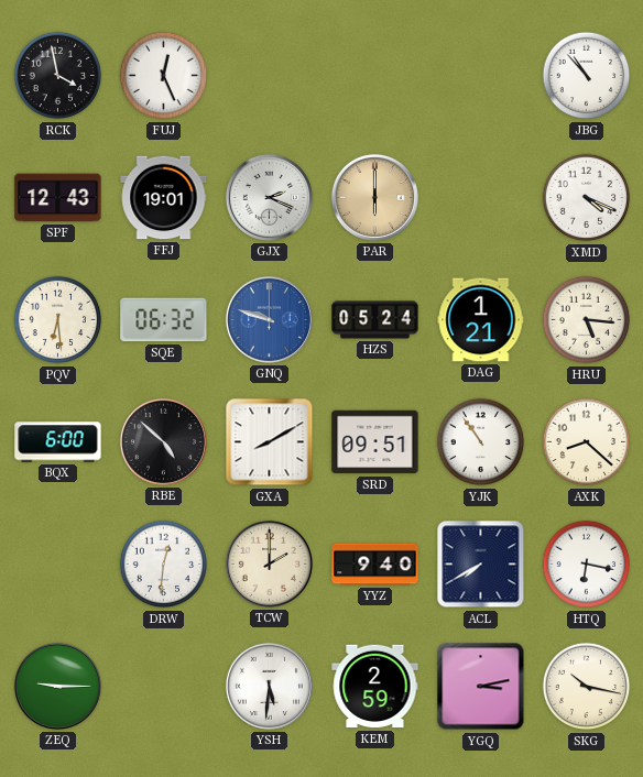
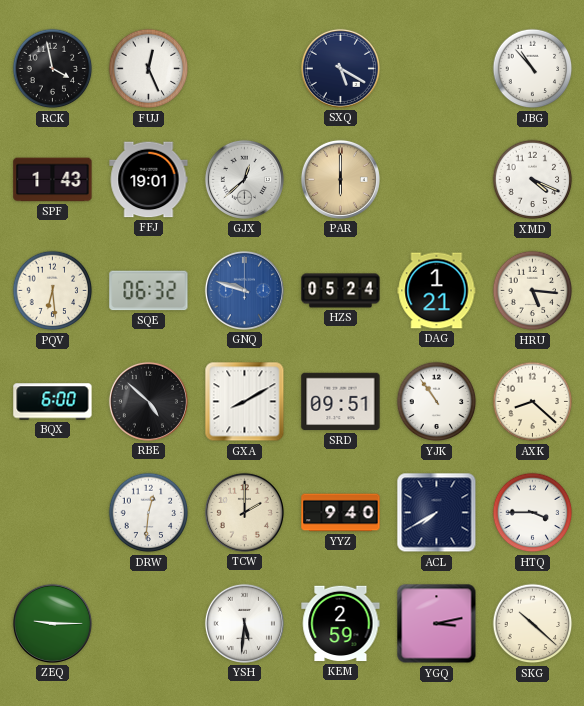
SXQ: none -> 5:20 (340, 68)
SPF: 12:43 -> 1:43 (53, 180)
GJX: 2:19 -> 12:38 (244, 179)
HTQ: 6:17 -> 3:45 (533, 513)
SKG: 10:17 -> 10:22 (533, 624)
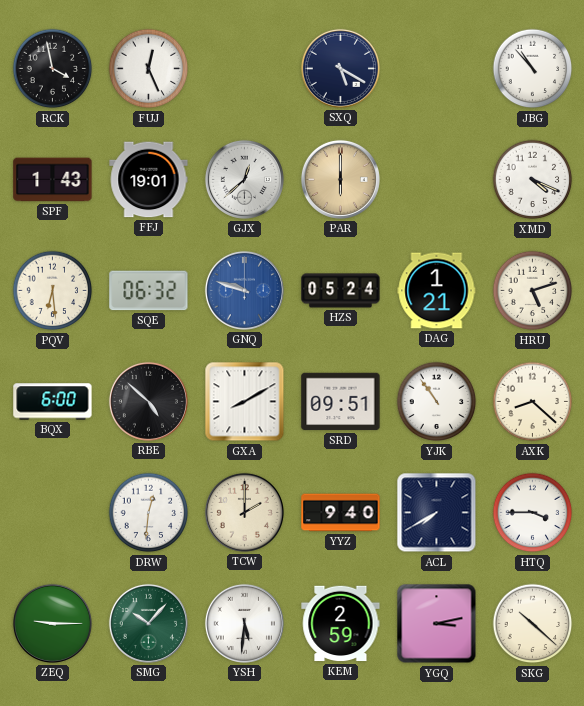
HRU: 5:16 -> 5:12 (533, 291)
SMG: none -> 10:07 (148, 623)
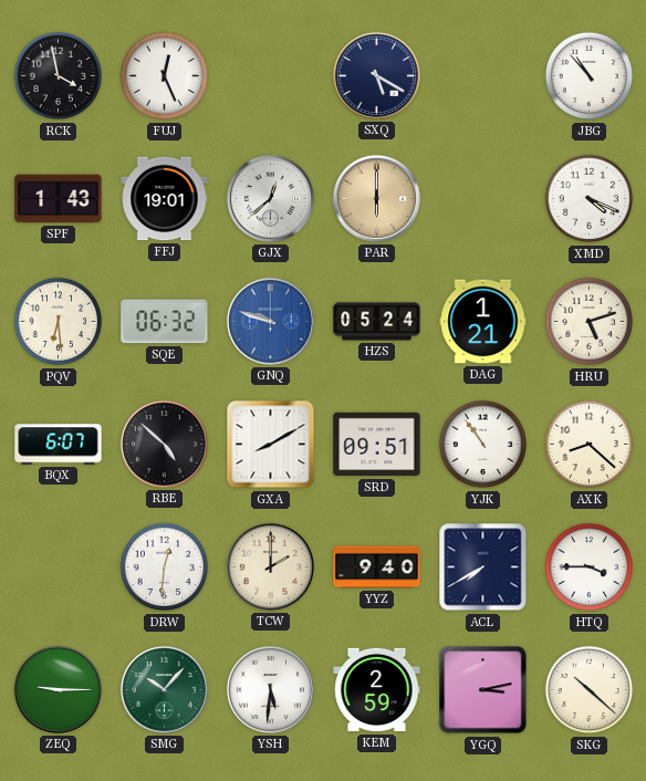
BQX: 6:00 -> 6:07 (59, 445)
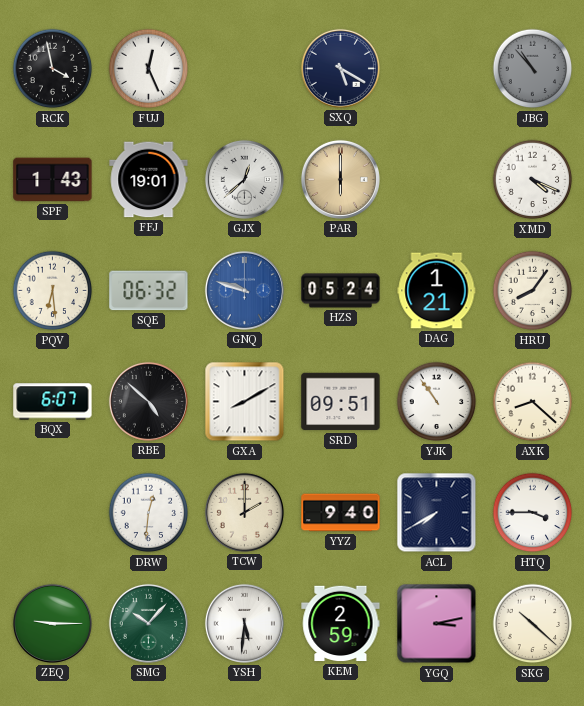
JBG dial: white -> grey (533, 69)
HRU: 5:12 -> 8:06 (533, 291)
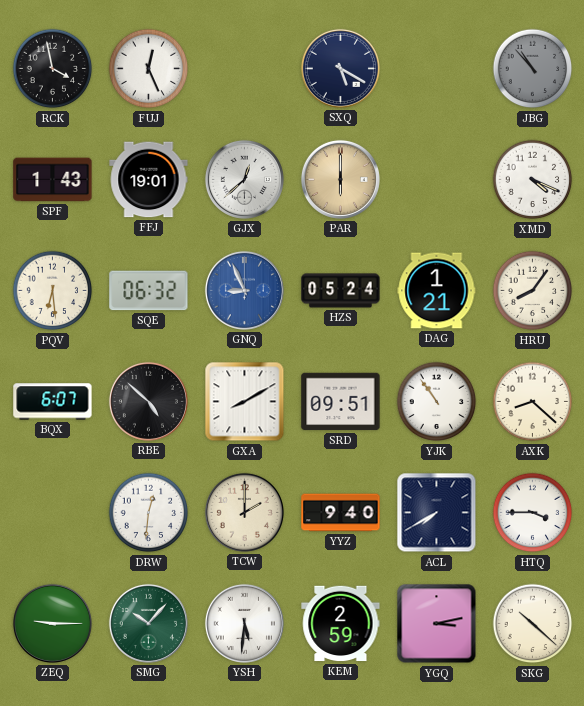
GNQ: 9:48 -> 8:56 (244, 290)
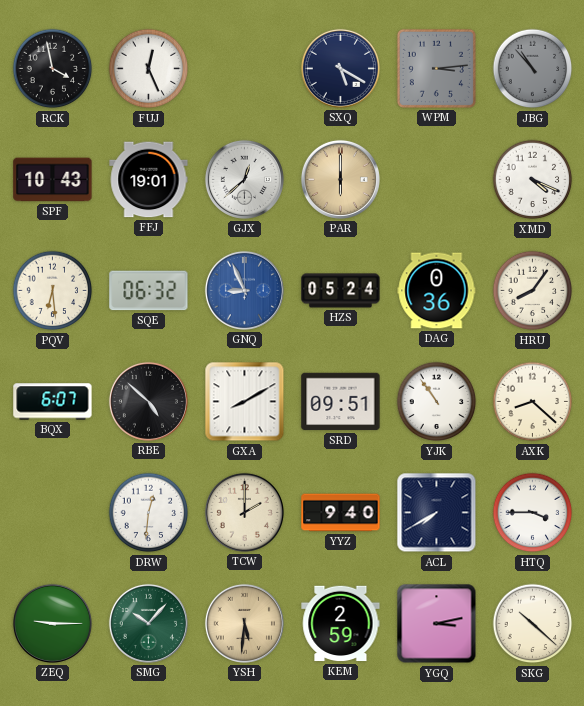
WPM: none -> 3:14 (436, 68)
SPF: 1:43 -> 10:43 (53, 180)
DAG: 1:21 -> 0:36 (437, 291)
YSH dial: white -> champagne (244, 623)
